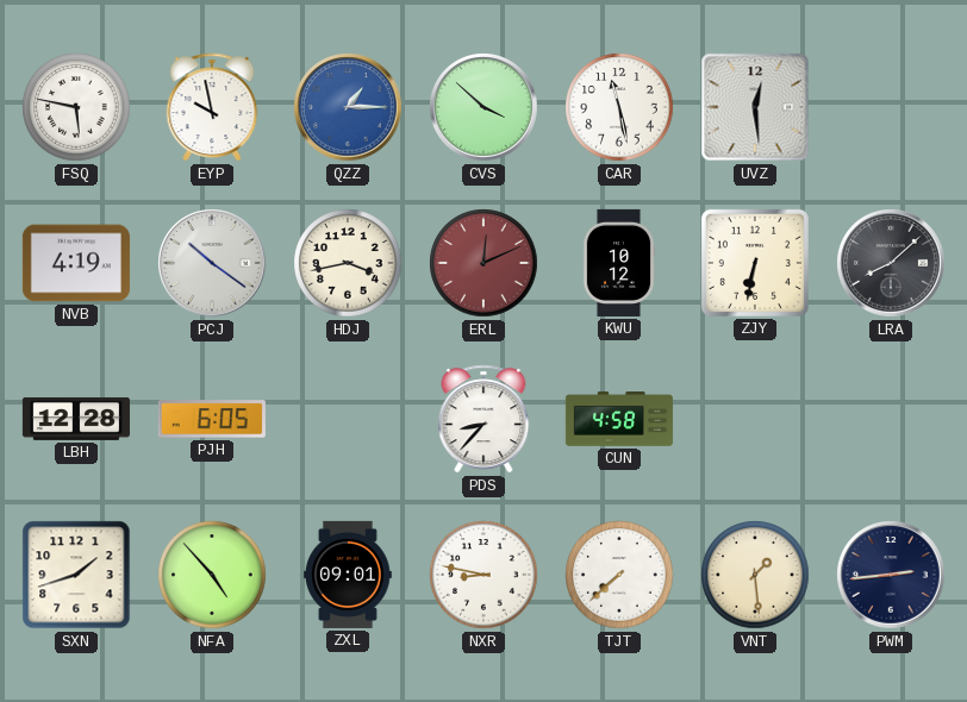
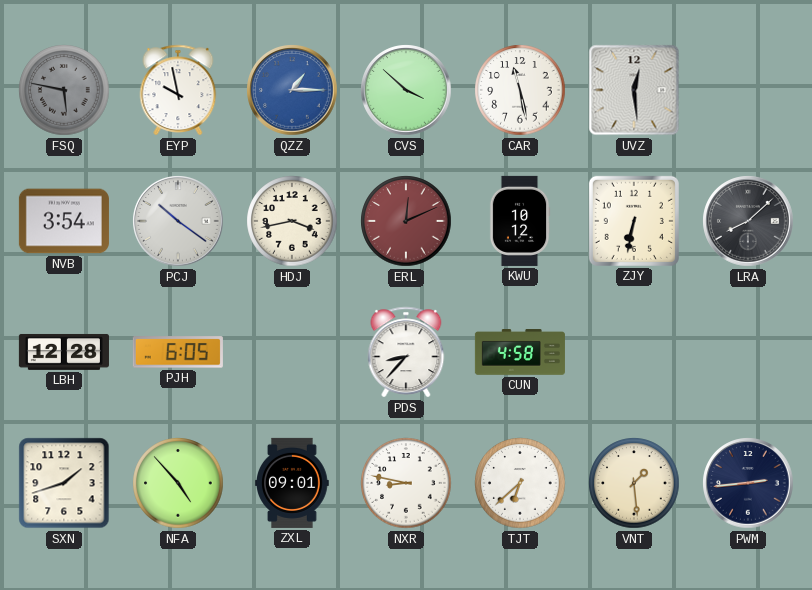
FSQ dial: white -> grey (64, 90)
NVB: 4:19 -> 3:54 (64, 221)
TJT: 7:38 -> 6:38 (520, 483)
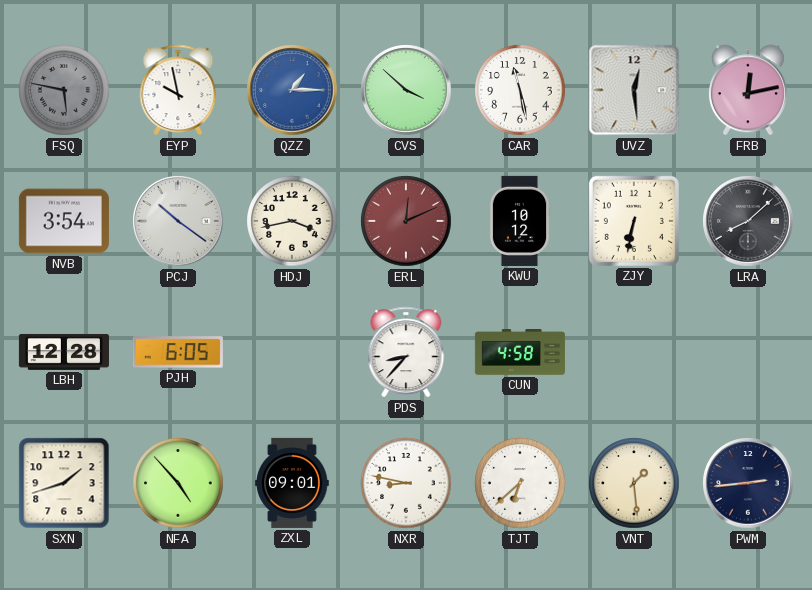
FRB: none -> 12:13 (748, 90)
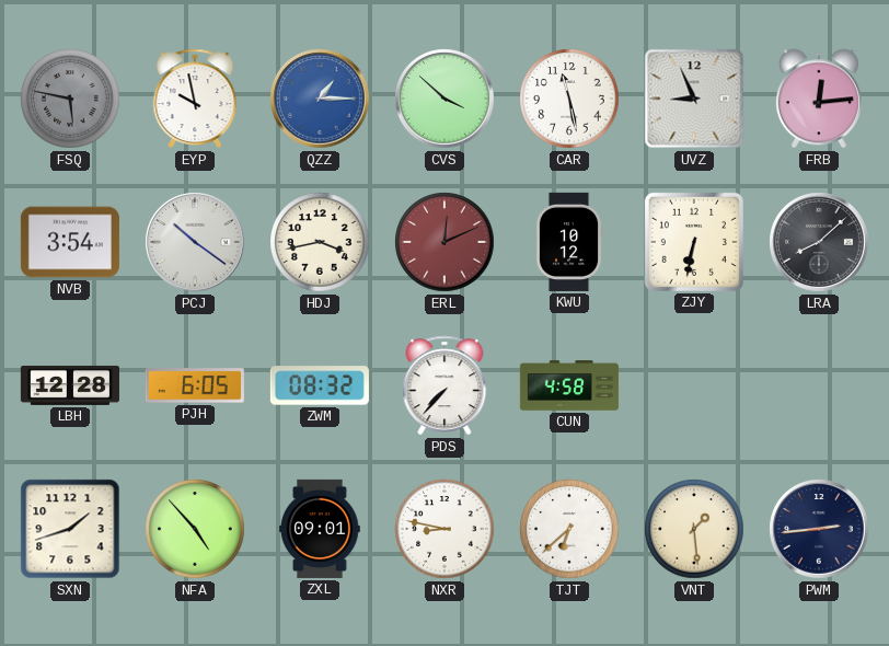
UVZ: 12:29 -> 8:56 (694, 99)
FRB: 12:13 -> 12:14 (819, 99)
ZWM: none -> 08:32 (320, 385)
PDS: 8:37 -> 7:37 (444, 385)
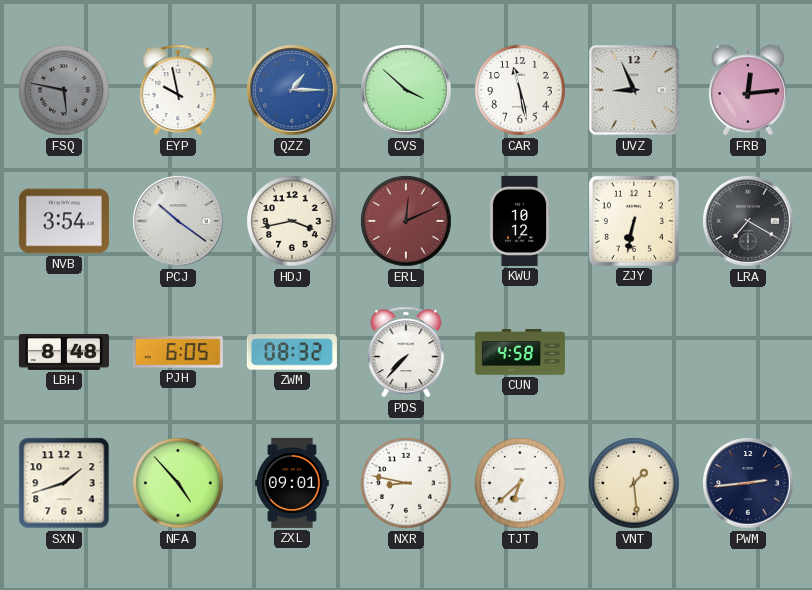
LRA: 8:08 -> 7:20 (748, 221)
LBH: 12:28 -> 8:48 (64, 352)
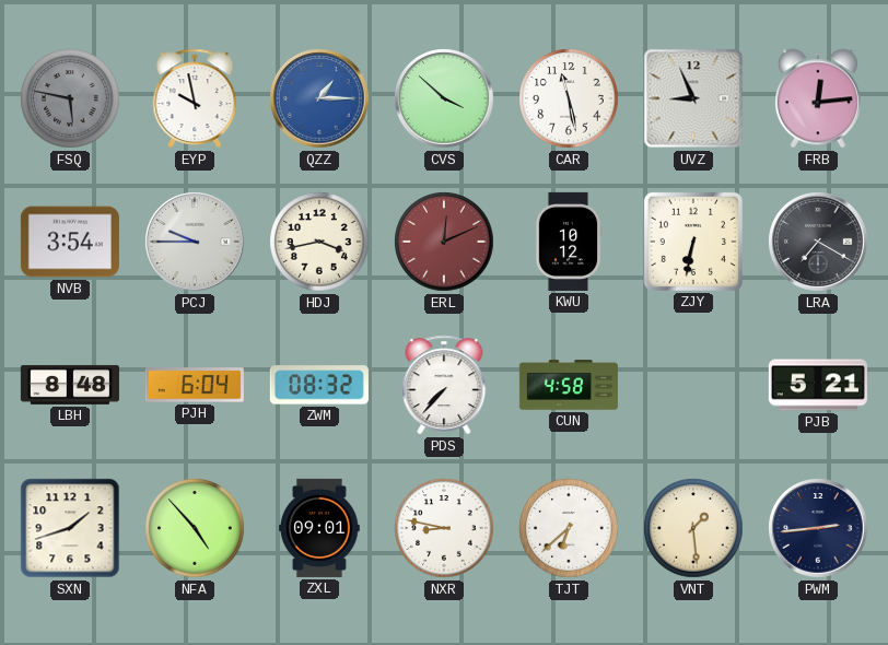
PCJ: 10:21 -> 9:45 (195, 242)
PJH: 6:05 -> 6:04 (195, 385)
PJB: none -> 5:21 (818, 385)
